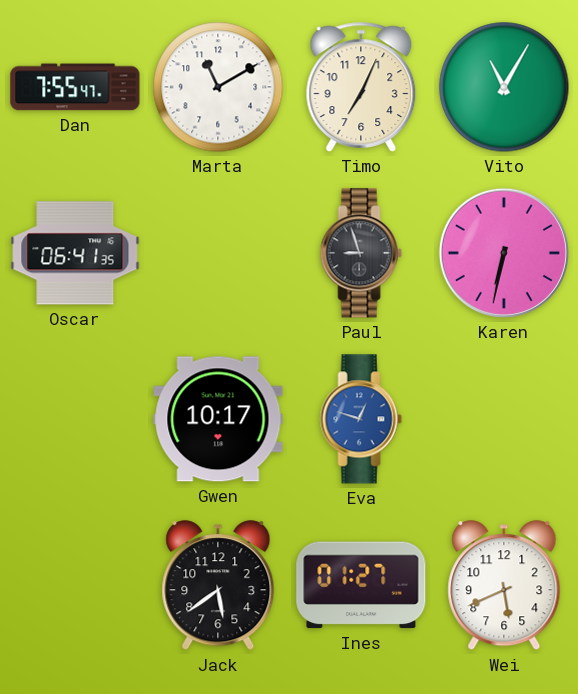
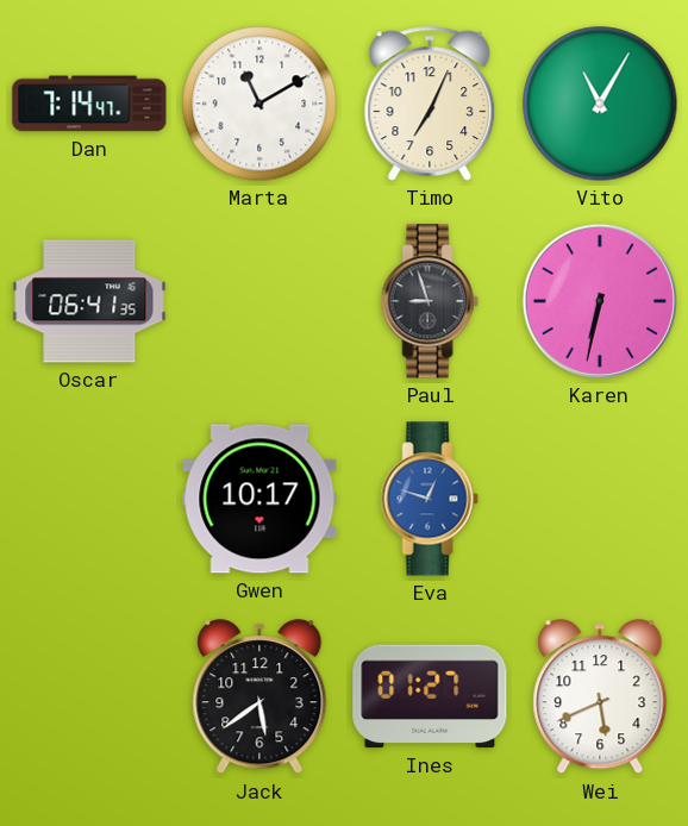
Dan: 7:55 -> 7:14 (89, 104)
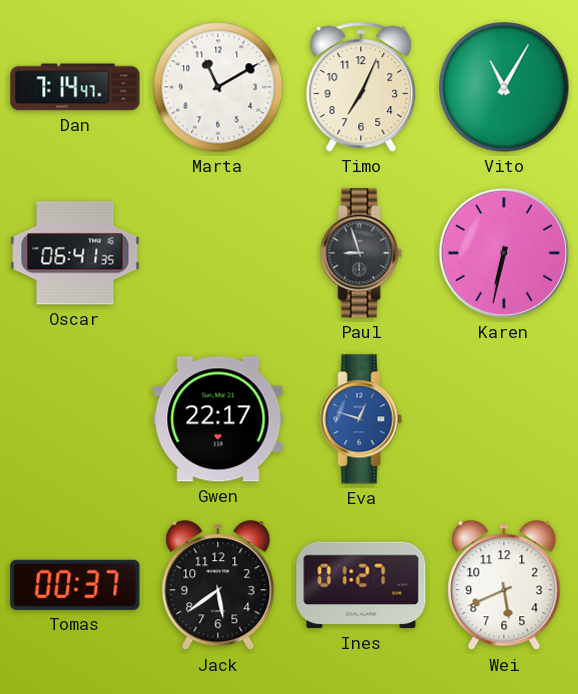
Gwen: 10:17 -> 22:17 (218, 419)
Tomas: none -> 00:37 (75, 585)
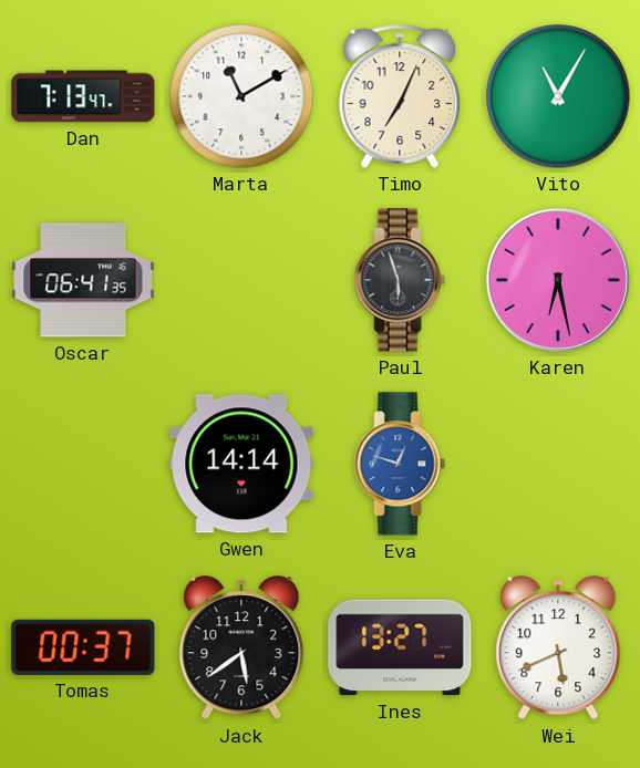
Dan: 7:14 -> 7:13 (83, 96)
Paul: 8:57 -> 5:57 (400, 280)
Karen: 6:32 -> 6:28 (558, 280)
Gwen: 22:17 -> 14:14 (241, 464)
Ines: 01:27 -> 13:27 (400, 647)
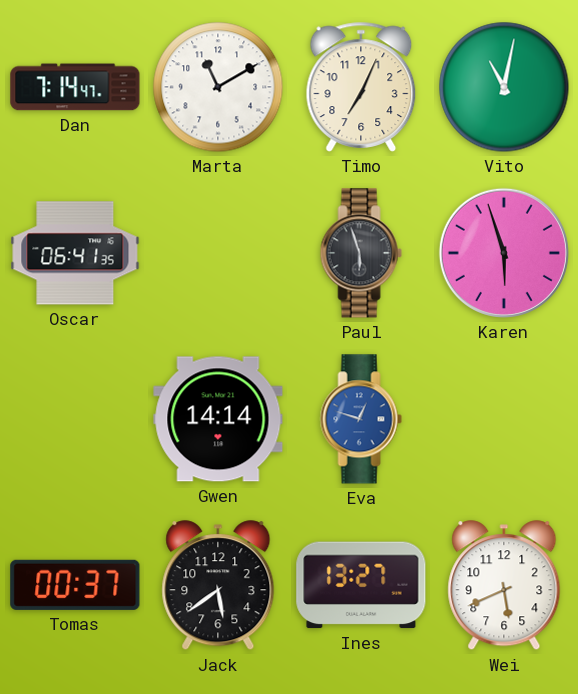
Dan: 7:13 -> 7:14 (75, 87)
Vito: 11:05 -> 11:02 (504, 87)
Karen: 6:28 -> 5:57 (504, 253)
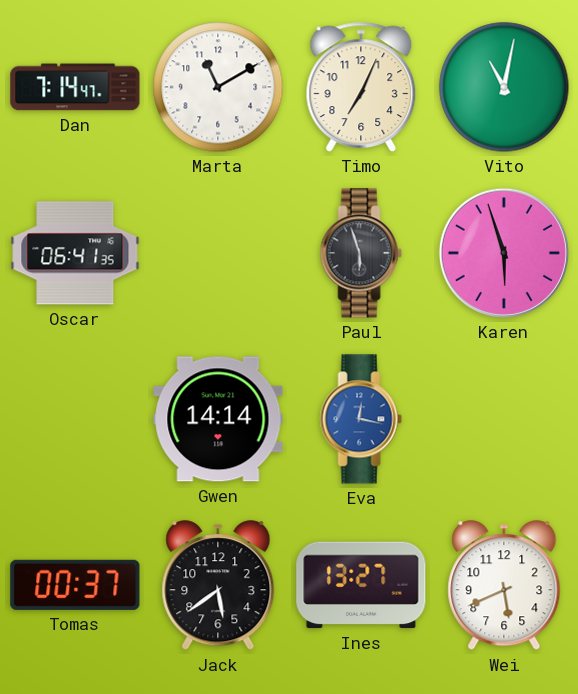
Eva: 12:48 -> 12:17 (361, 419)
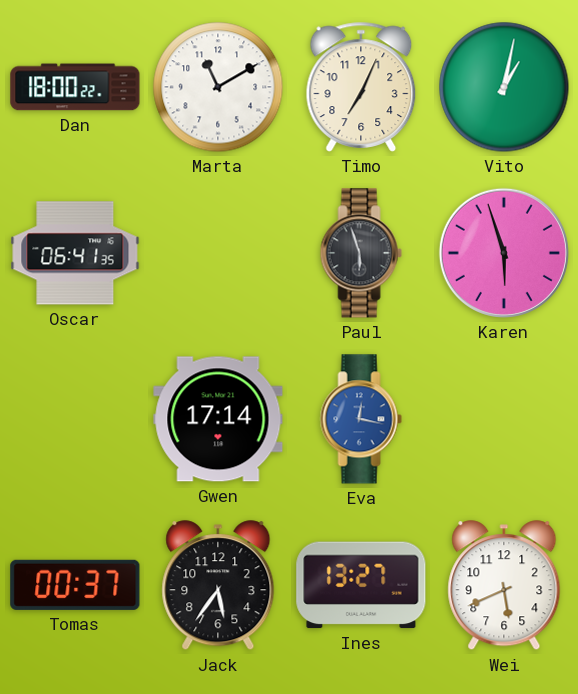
Dan: 7:14 -> 18:00 (75, 87)
Vito: 11:02 -> 1:02 (504, 87)
Gwen: 14:14 -> 17:14 (218, 419)
Jack: 5:39 -> 5:36 (218, 586)
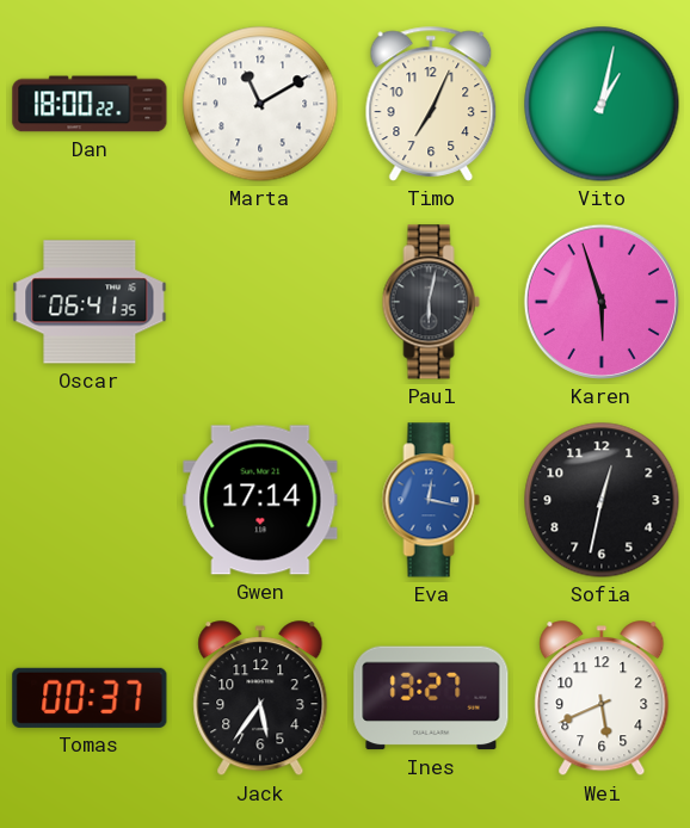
Paul: 5:57 -> 6:02 (431, 302)
Sofia: none -> 12:32 (602, 500)
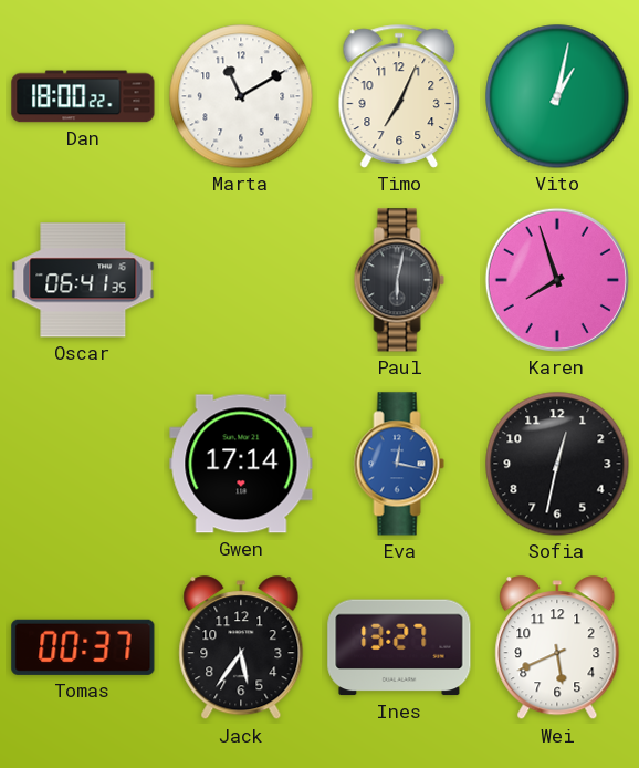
Karen: 5:57 -> 7:57 (557, 280)
